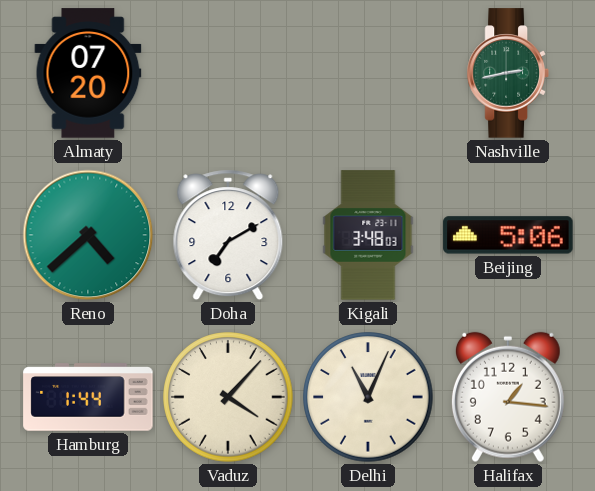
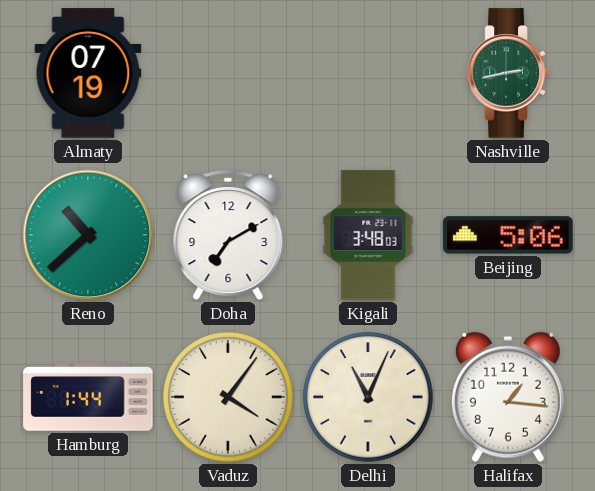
Almaty: 07:20 -> 07:19 (88, 73)
Reno: 4:38 -> 10:38 (88, 235)
Vaduz: 4:07 -> 4:06 (228, 397)
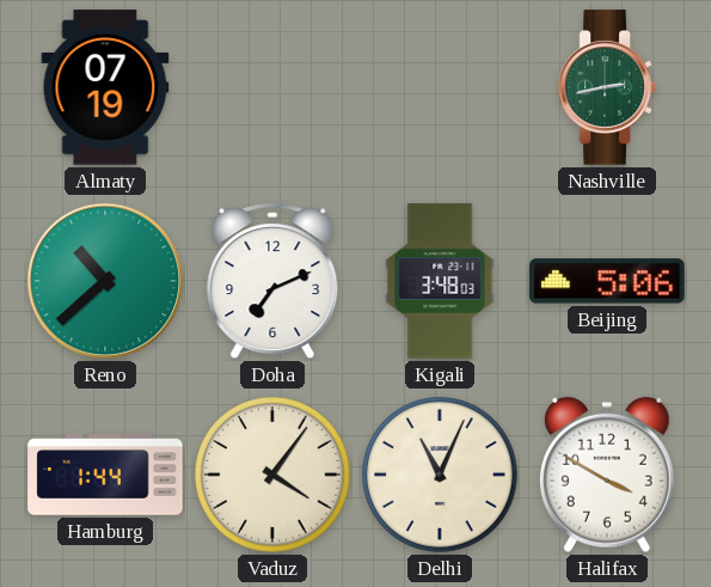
Doha: 7:10 -> 7:11 (272, 281)
Halifax: 1:16 -> 3:50 (607, 475)
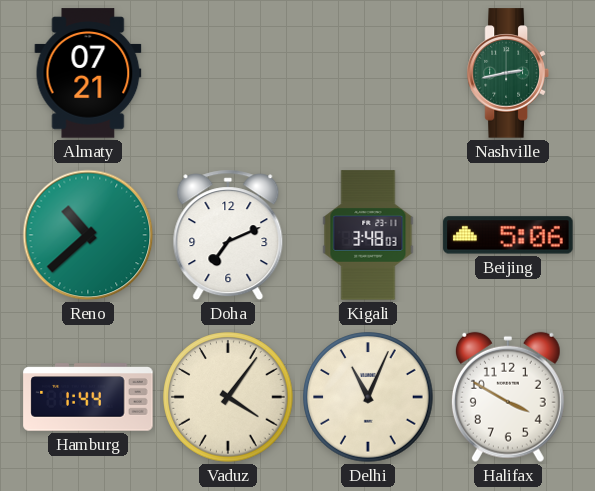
Almaty: 07:19 -> 07:21 (88, 73)
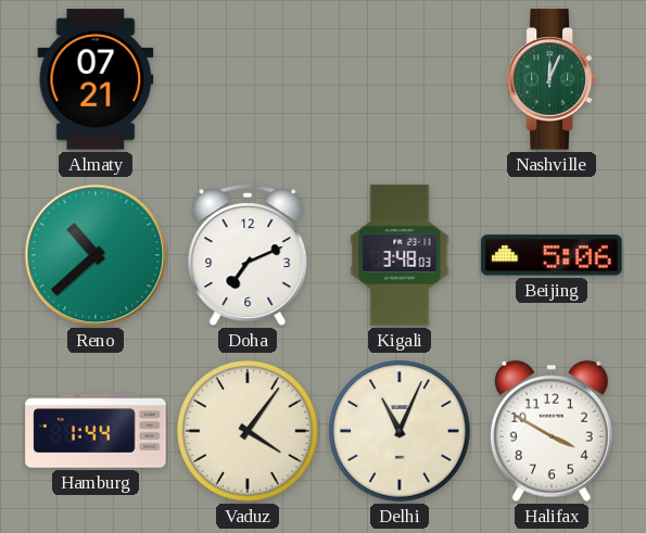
Nashville: 2:43 -> 12:04 (552, 79)
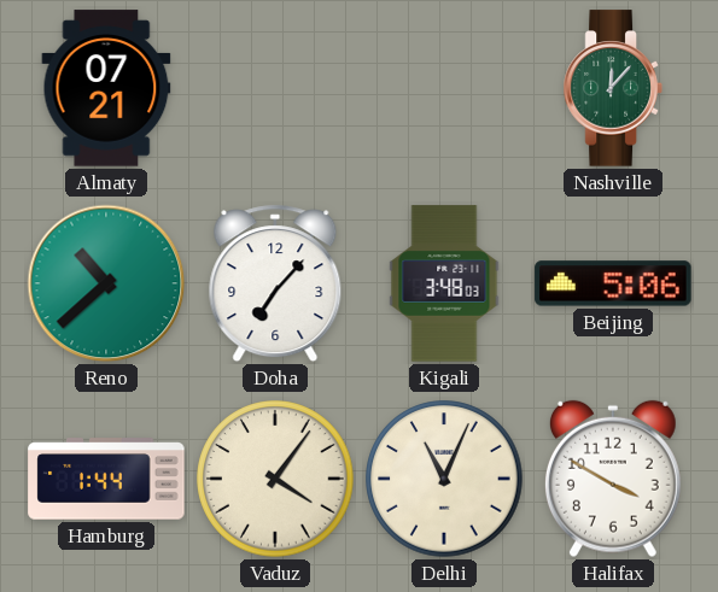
Nashville: 12:04 -> 12:07 (613, 88)
Doha: 7:11 -> 7:07 (275, 283)
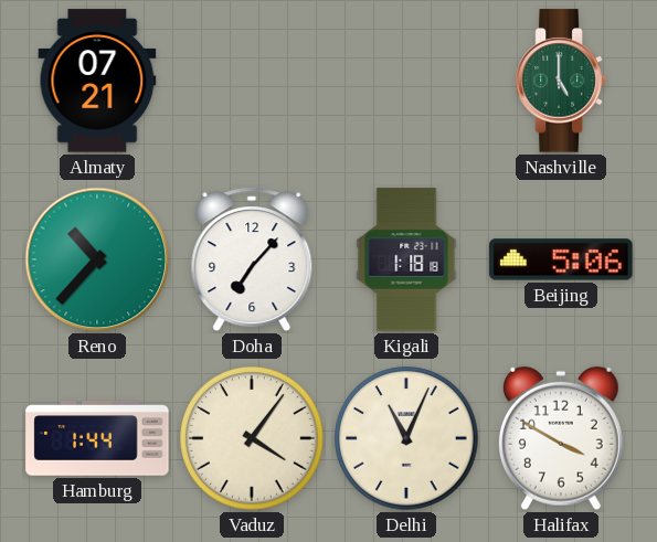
Nashville: 12:07 -> 5:00 (561, 81)
Reno: 10:38 -> 10:37 (97, 259)
Kigali: 3:48 -> 1:18 (406, 259)
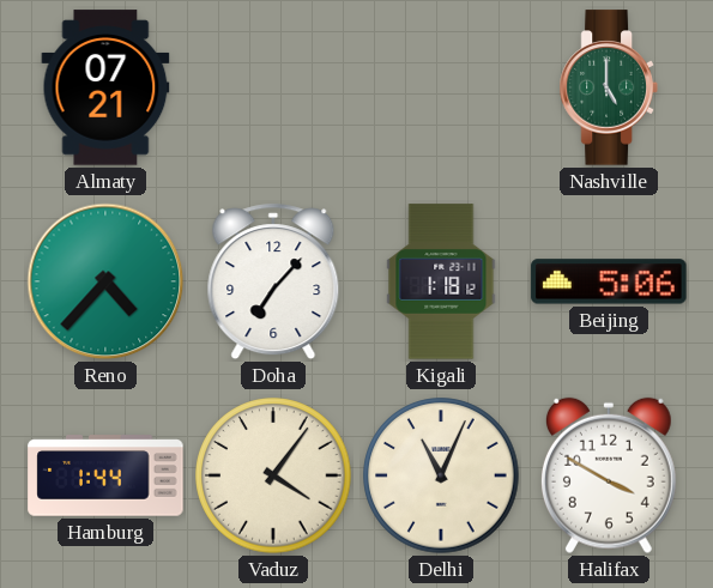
Reno: 10:37 -> 4:37 (105, 281)
Kigali: 1:18:18 -> 1:18:12 (441, 281)
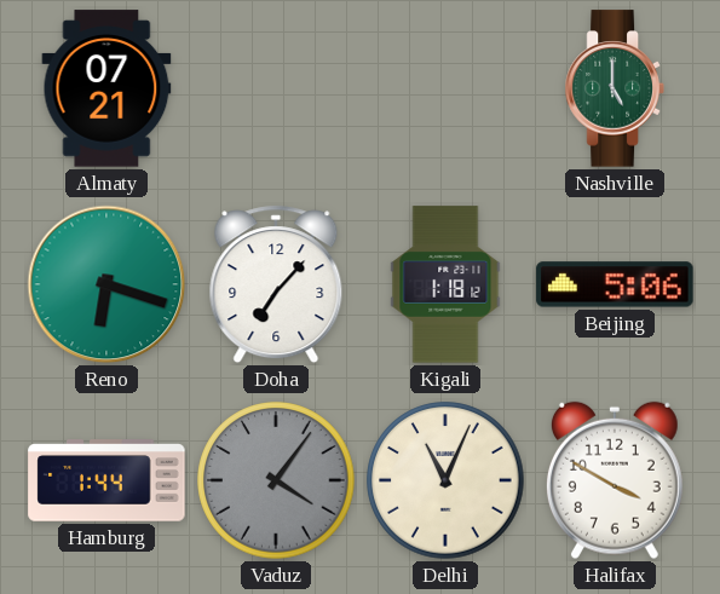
Reno: 4:37 -> 6:18 (106, 284)
Vaduz dial: cream -> grey (276, 480)
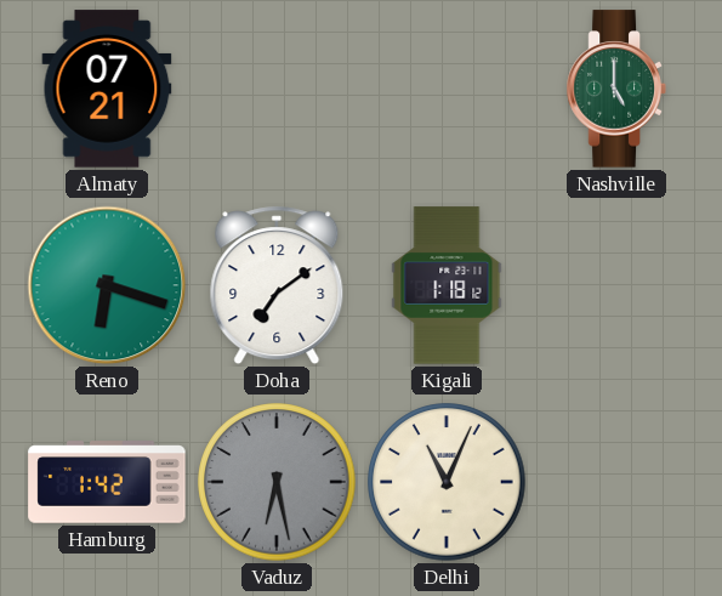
Doha: 7:07 -> 7:09 (277, 285)
Beijing: 5:06 -> none (615, 284)
Hamburg: 1:44 -> 1:42 (107, 482)
Vaduz: 4:06 -> 6:28 (277, 482)
Halifax: 3:50 -> none (615, 480)
